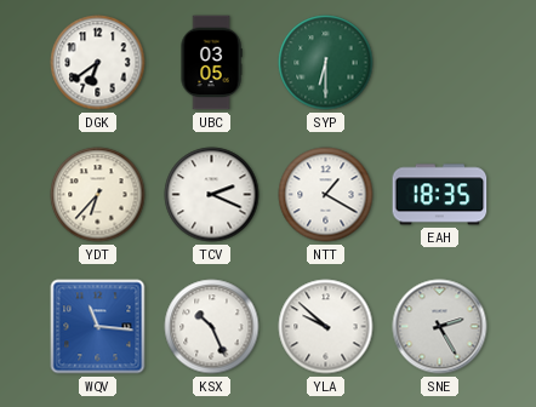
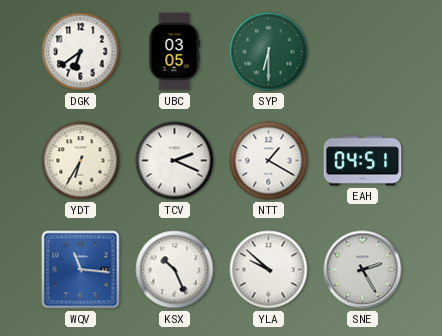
YDT: 6:37 -> 6:35 (81, 161)
EAH: 18:35 -> 04:51 (363, 161)
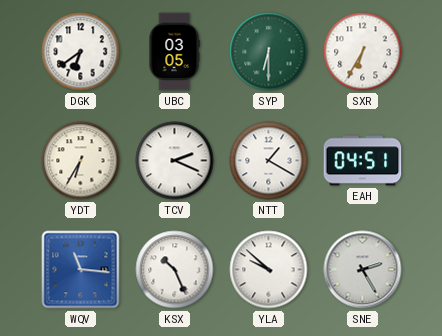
SXR: none -> 6:35 (363, 52)
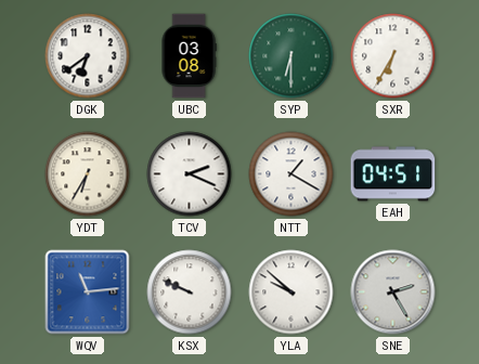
UBC: 03:05 -> 03:08 (189, 56)
WQV: 11:16 -> 11:14 (88, 292)
KSX: 10:26 -> 9:49 (190, 292)
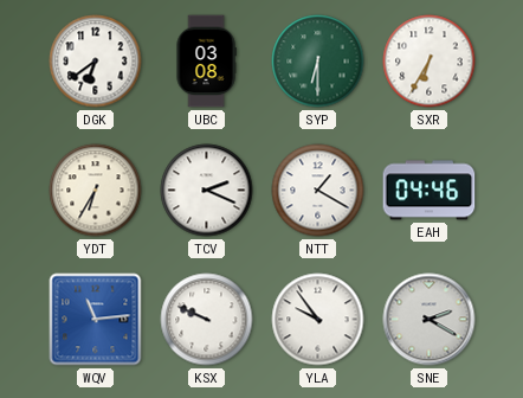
EAH: 04:51 -> 04:46 (430, 191)
YLA: 9:52 -> 9:54 (318, 320)
SNE: 2:25 -> 2:20 (430, 320)
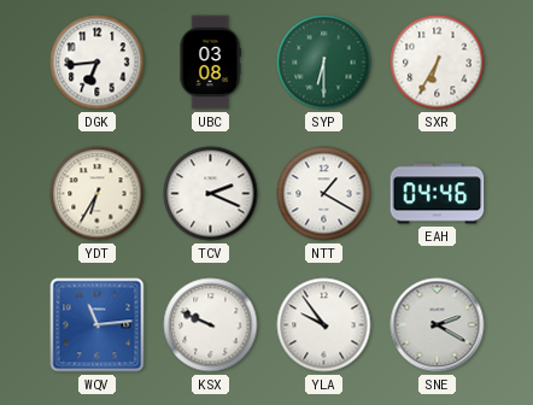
DGK: 6:39 -> 6:44 (98, 63)
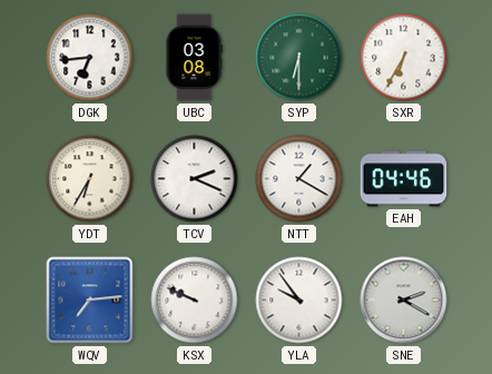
WQV: 11:14 -> 7:14 (90, 301)
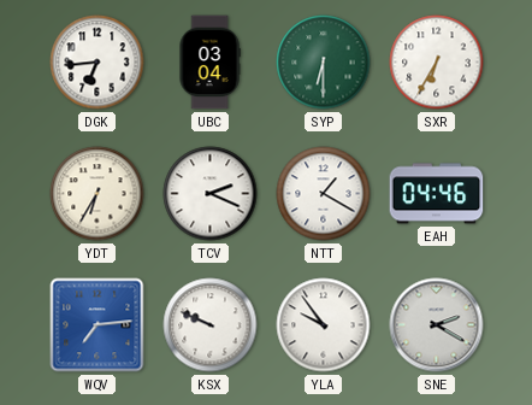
UBC: 03:08 -> 03:04 (209, 63)
